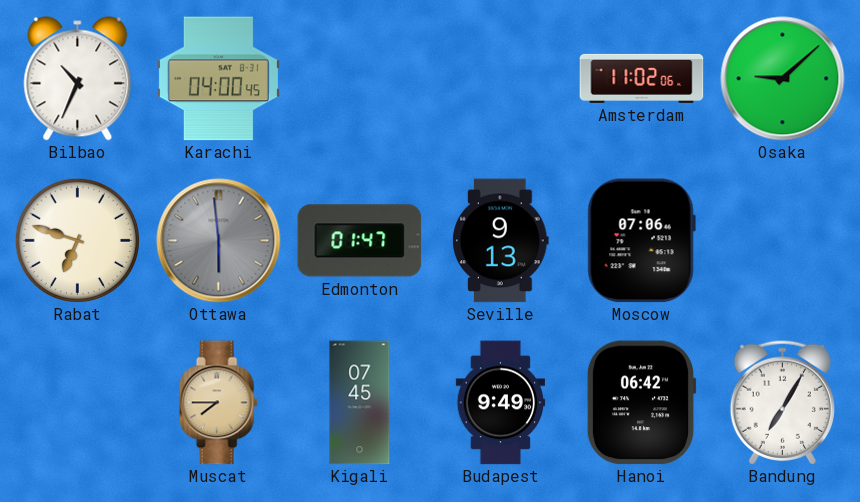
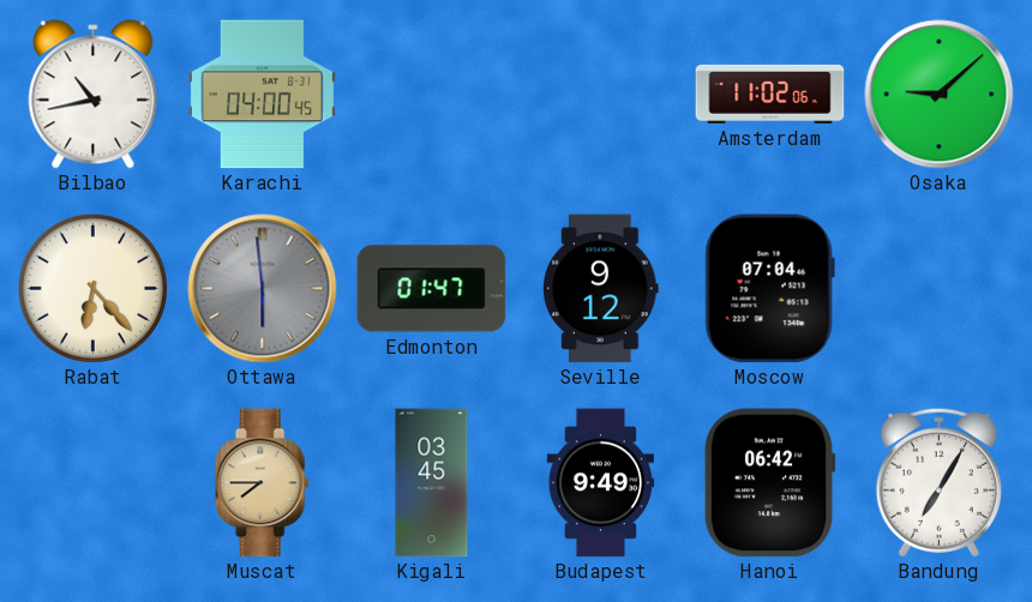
Bilbao: 10:34 -> 10:43 (94, 95)
Rabat: 6:48 -> 6:23 (92, 288)
Seville: 9:13 -> 9:12 (601, 289)
Moscow: 07:06 -> 07:04 (769, 289)
Kigali: 07:45 -> 03:45 (432, 483)
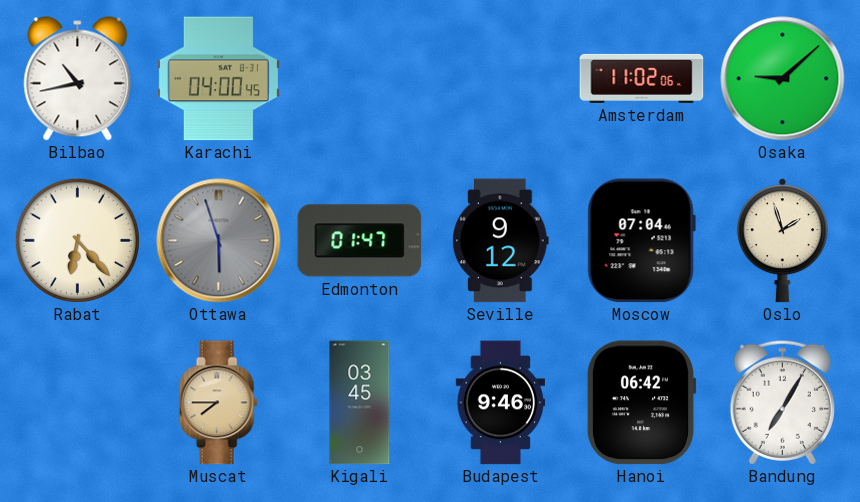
Ottawa: 5:59 -> 5:57 (219, 241)
Oslo: none -> 1:57 (782, 241)
Budapest: 9:49 -> 9:46 (501, 403)
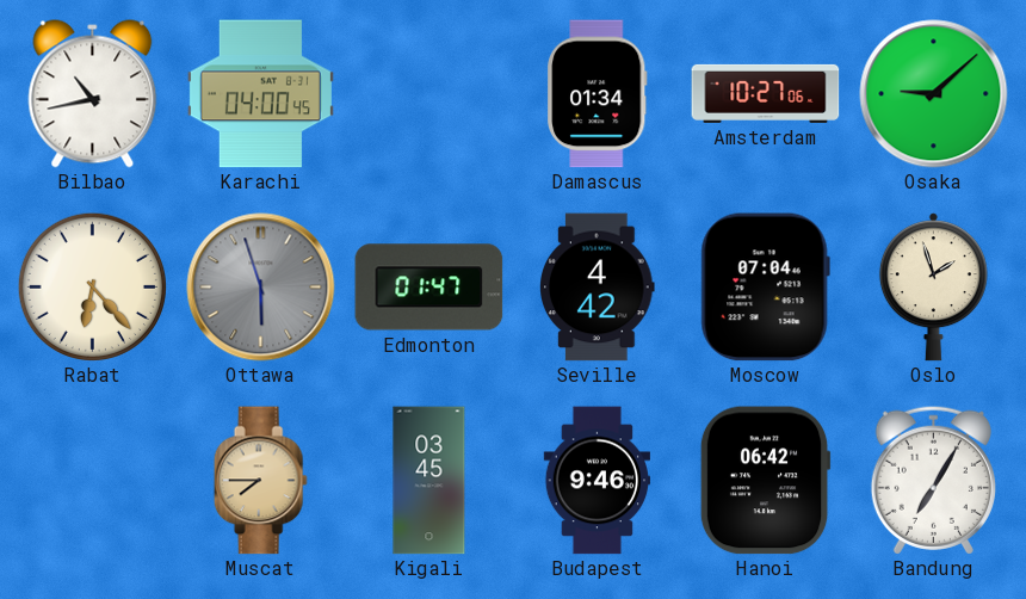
Damascus: none -> 01:34 (598, 94)
Amsterdam: 11:02 -> 10:27 (766, 93)
Seville: 9:12 -> 4:42 (598, 288)
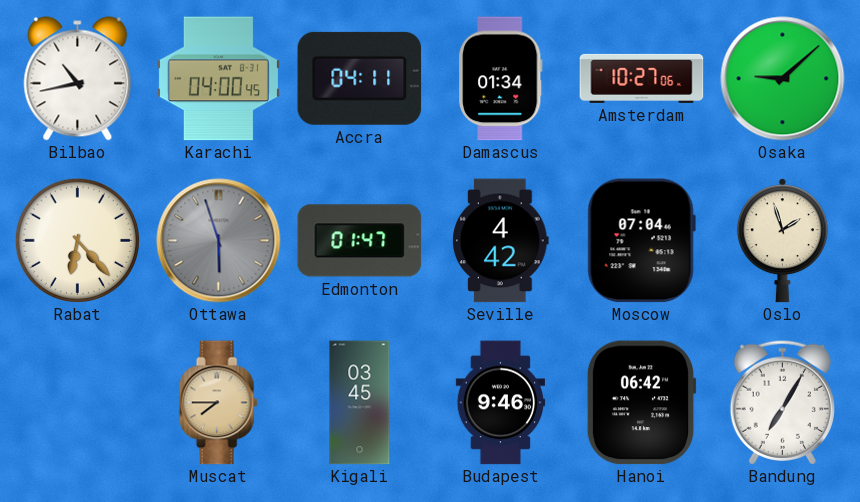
Accra: none -> 04:11 (360, 78)
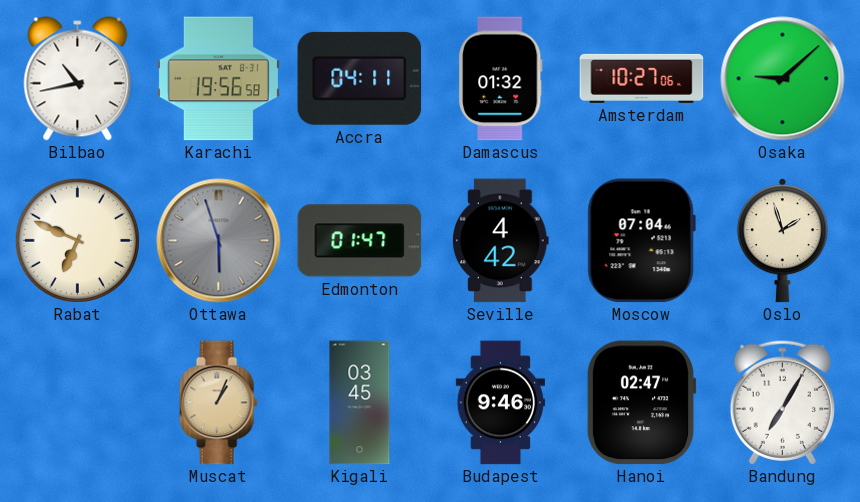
Karachi: 04:00 -> 19:56 (218, 79)
Damascus: 01:34 -> 01:32 (501, 79)
Rabat: 6:23 -> 6:49 (77, 240)
Muscat: 7:45 -> 1:04 (218, 403)
Hanoi: 06:42 -> 02:47 (641, 403)
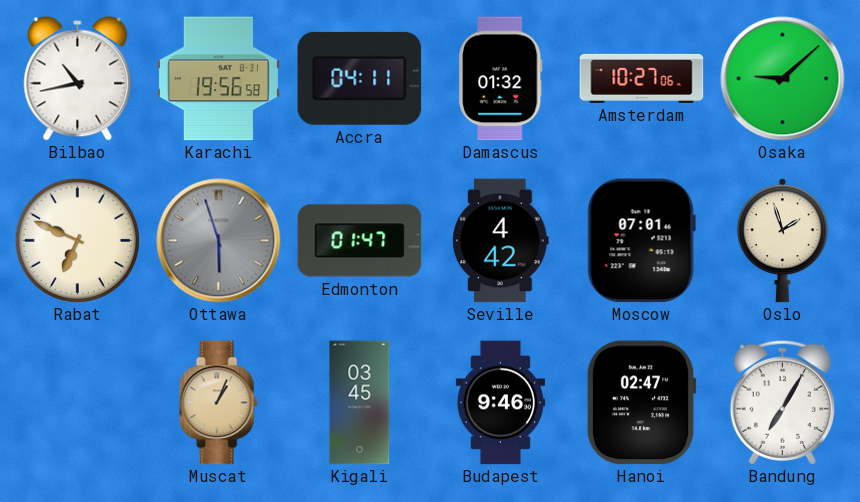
Moscow: 07:04 -> 07:01 (641, 241)
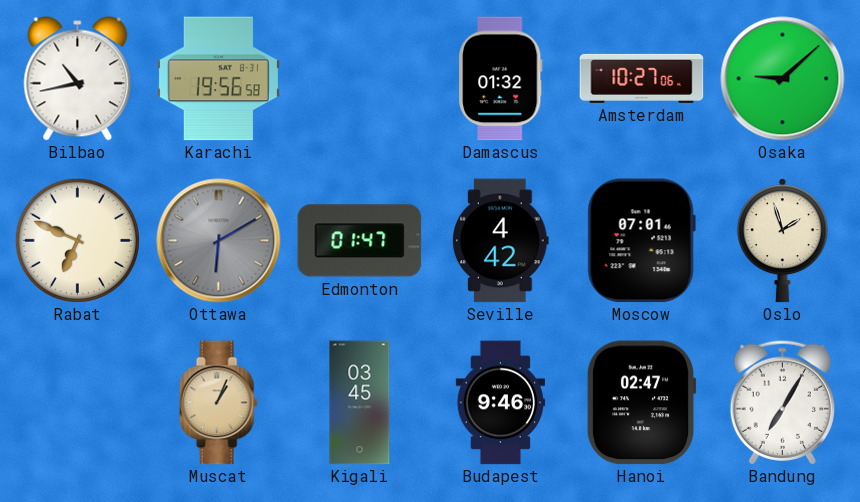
Accra: 04:11 -> none (360, 78)
Ottawa: 5:57 -> 6:10 (219, 241)
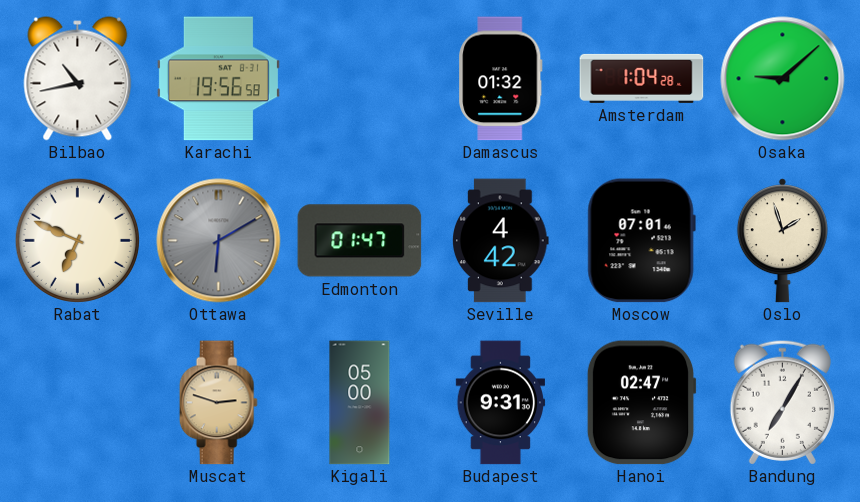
Amsterdam: 10:27 -> 1:04 (642, 78)
Muscat: 1:04 -> 2:48 (218, 403)
Kigali: 03:45 -> 05:00 (360, 403)
Budapest: 9:46 -> 9:31 (501, 403)
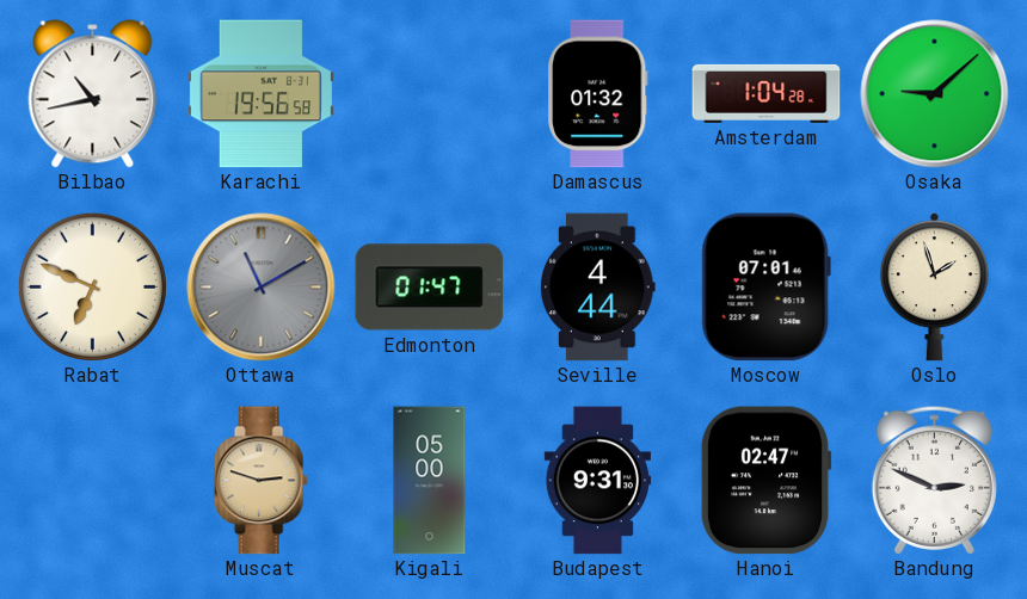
Ottawa: 6:10 -> 11:10 (262, 288)
Seville: 4:42 -> 4:44 (598, 288)
Bandung: 7:05 -> 2:49 (934, 480)
